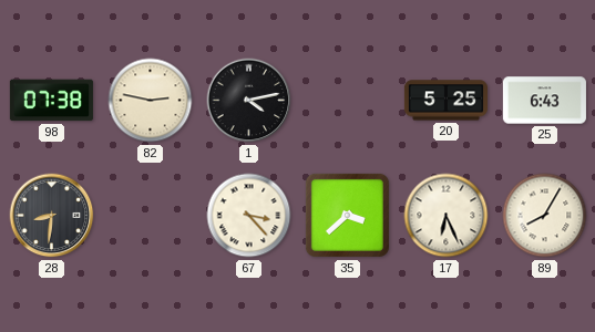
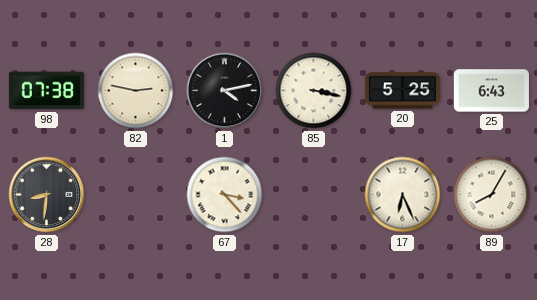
85: none -> 3:17 (314, 91)
35: 3:38 -> none (347, 215)
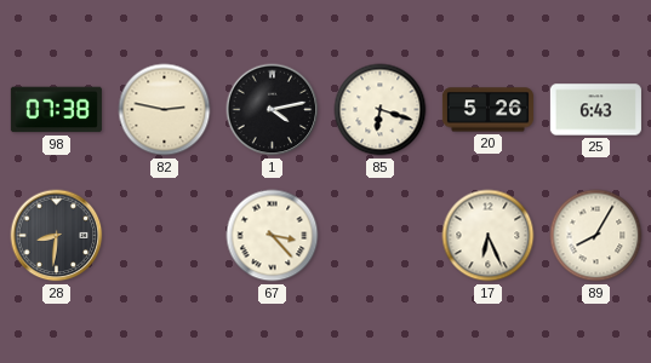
85: 3:17 -> 6:18 (381, 110)
20: 5:25 -> 5:26 (487, 110)
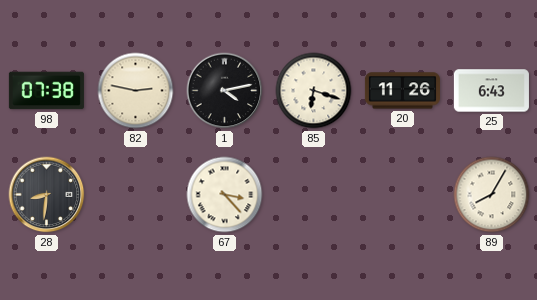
20: 5:26 -> 11:26 (402, 91)
17: 6:26 -> none (489, 236)
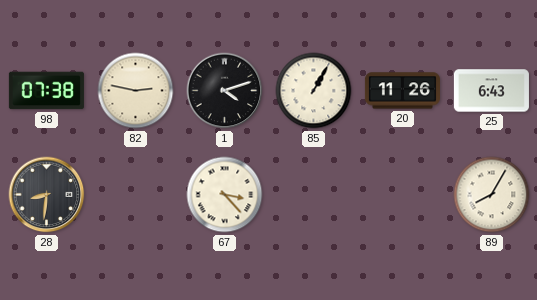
1: 4:13 -> 4:12 (225, 91)
85: 6:18 -> 1:05 (314, 91)
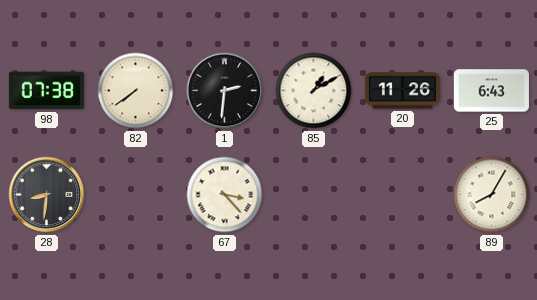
82: 2:47 -> 7:39 (136, 91)
1: 4:12 -> 2:31 (225, 91)
85: 1:05 -> 1:10 (314, 91)
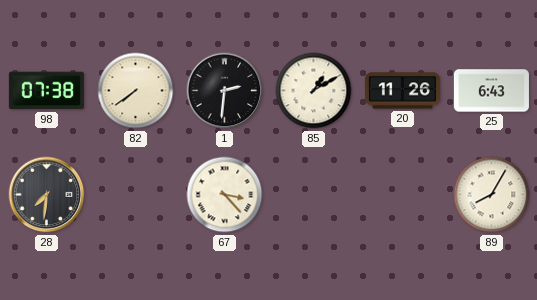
28: 8:31 -> 7:31 (47, 195)
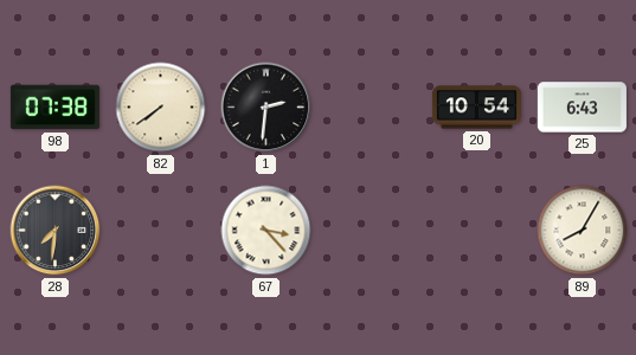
85: 1:10 -> none (314, 91)
20: 11:26 -> 10:54 (476, 108)
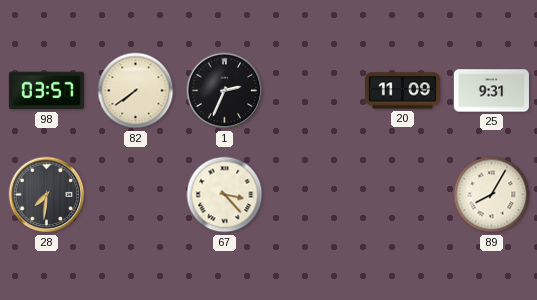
98: 07:38 -> 03:57 (46, 91)
1: 2:31 -> 2:34 (225, 91)
20: 10:54 -> 11:09 (402, 91)
25: 6:43 -> 9:31 (491, 91)
